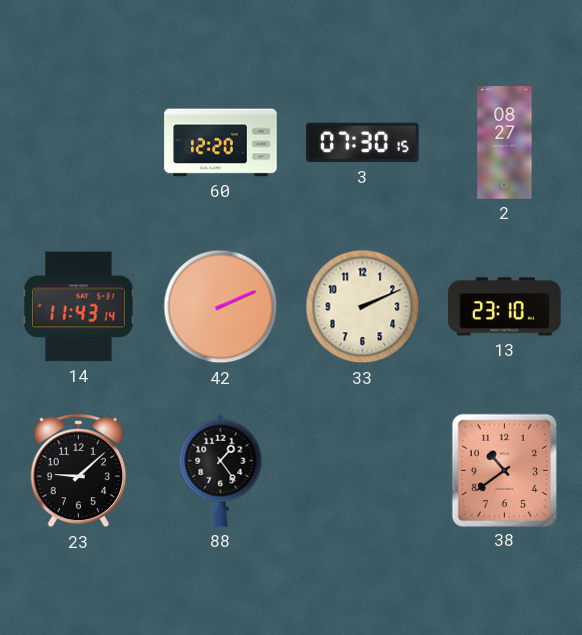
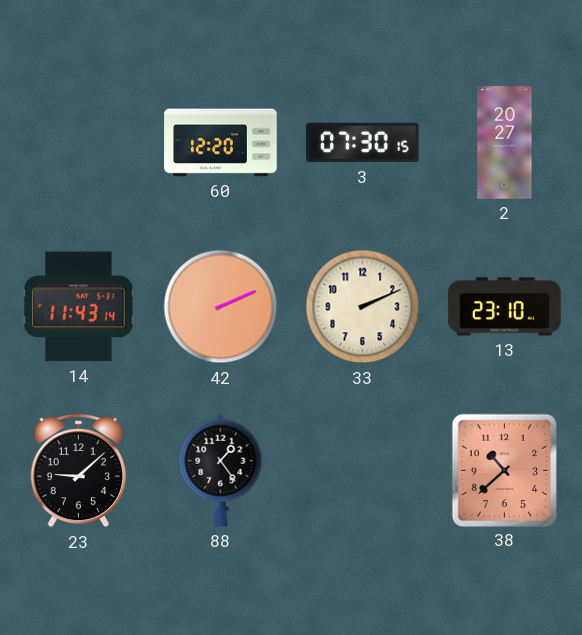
2: 08:27 -> 20:27 (505, 143)
38: 10:39 -> 10:38 (504, 470)
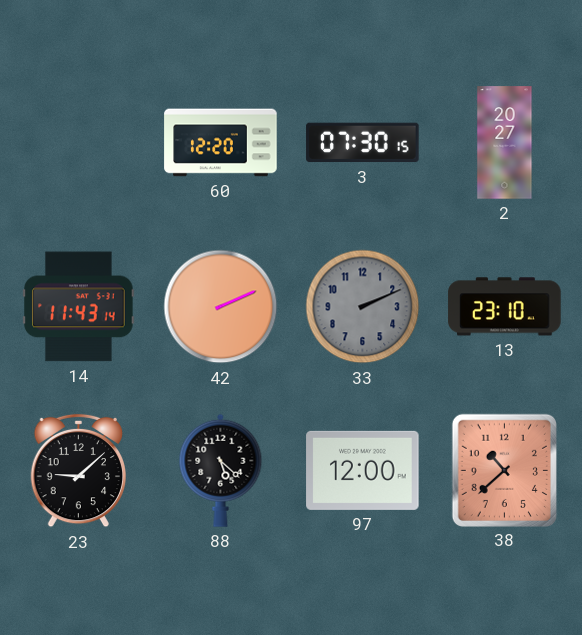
33 dial: cream -> grey (363, 307)
88: 1:24 -> 5:22 (221, 470)
97: none -> 12:00 (363, 470)
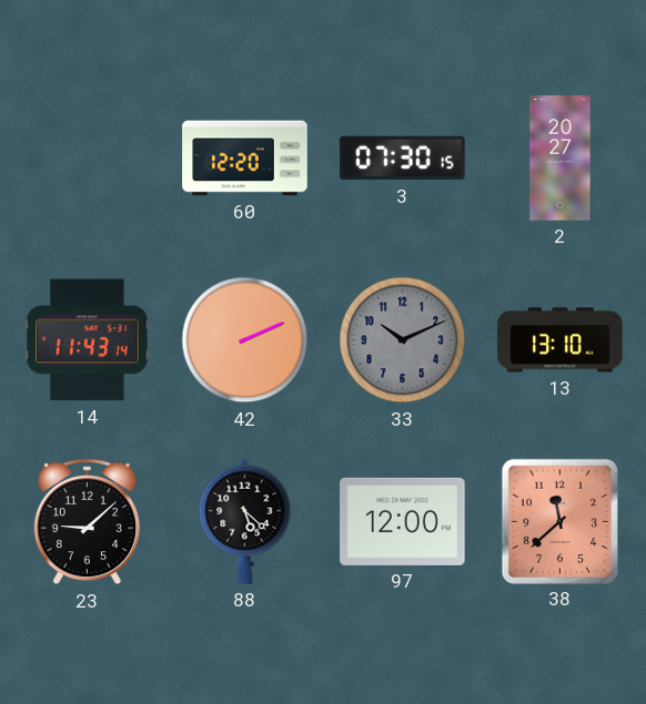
33: 2:11 -> 10:11 (403, 340)
13: 23:10 -> 13:10 (561, 340)
38: 10:38 -> 11:38 (559, 521)
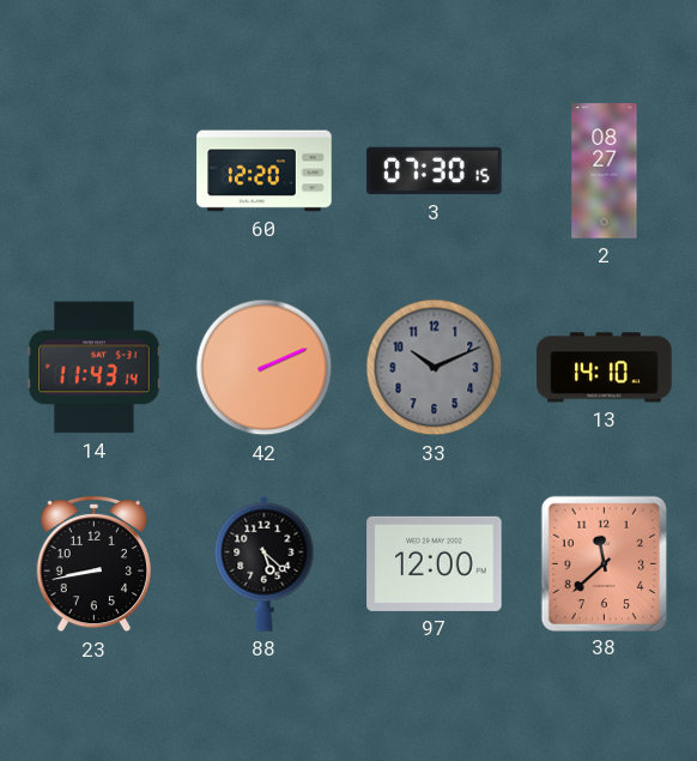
2: 20:27 -> 08:27 (605, 171)
13: 13:10 -> 14:10 (605, 368)
23: 9:08 -> 8:43 (93, 564)
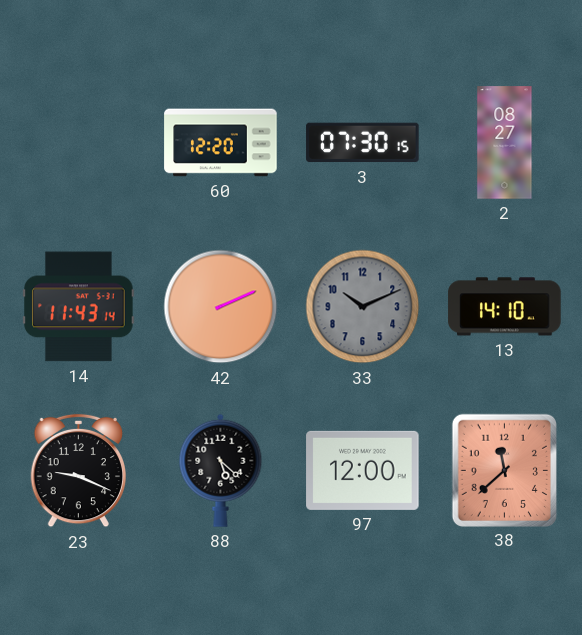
23: 8:43 -> 9:19 (78, 471)
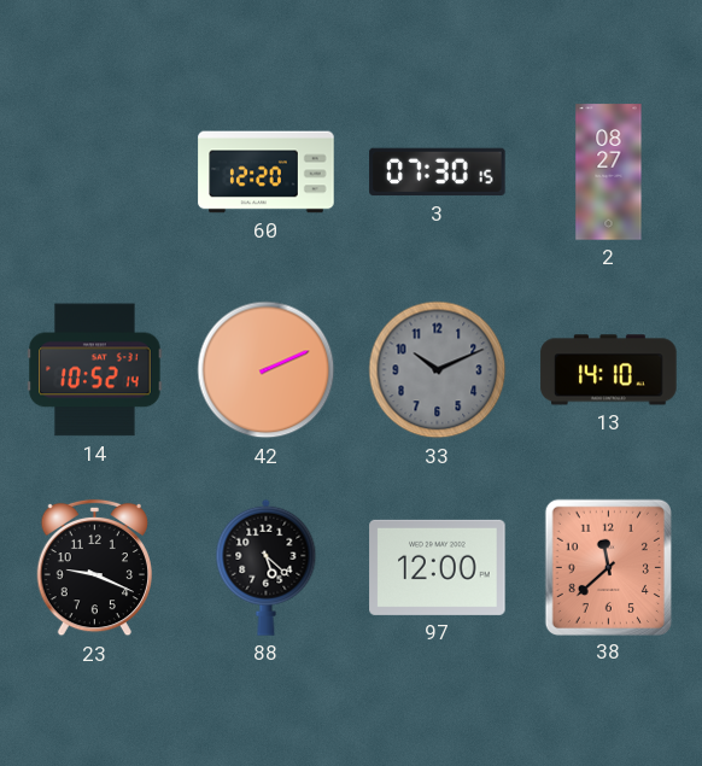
14: 11:43 -> 10:52 (95, 370)
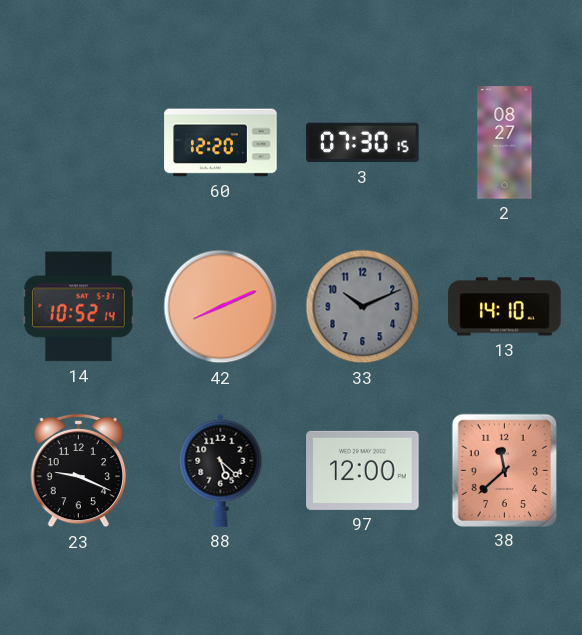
42: 2:11 -> 8:11 (221, 307)
